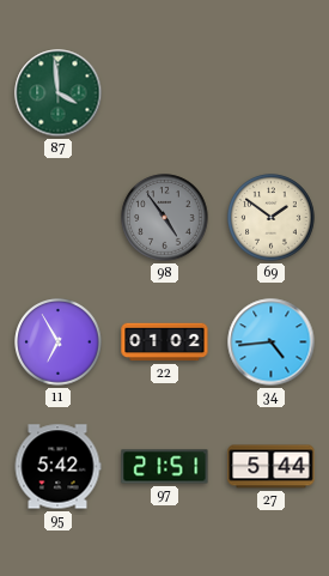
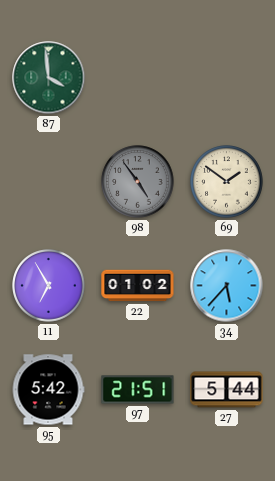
34: 4:44 -> 5:37 (227, 286)
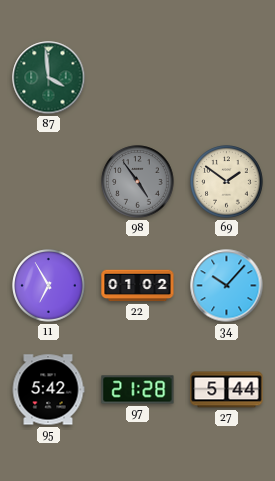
34: 5:37 -> 10:07 (227, 286)
97: 21:51 -> 21:28 (138, 390)
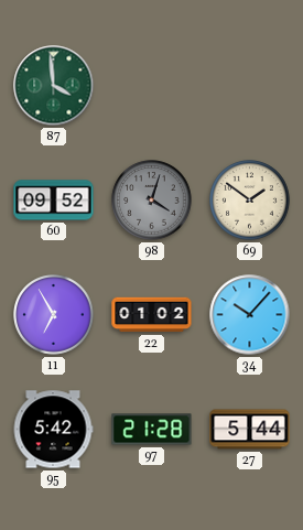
60: none -> 09:52 (54, 201)
98: 4:54 -> 4:03 (152, 201)
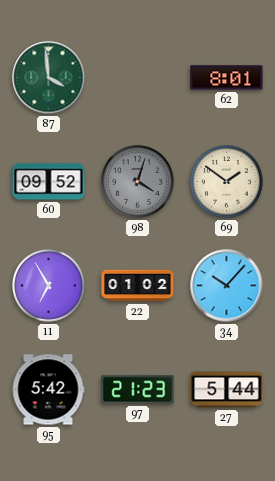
62: none -> 8:01 (227, 78)
97: 21:28 -> 21:23 (138, 390)
